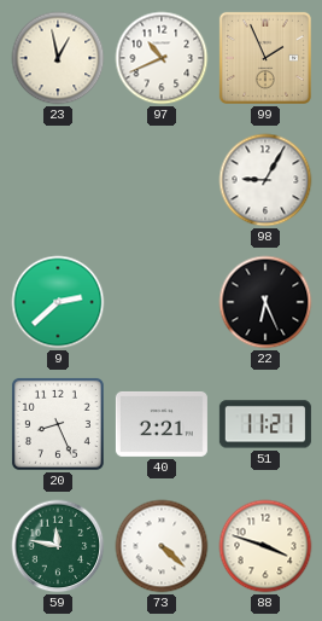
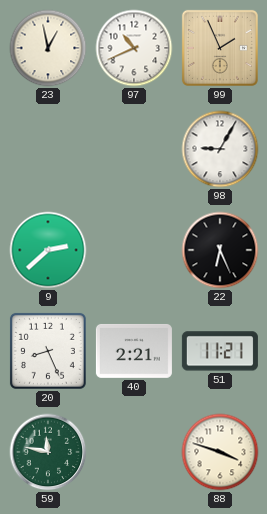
73: 4:22 -> none (162, 546)
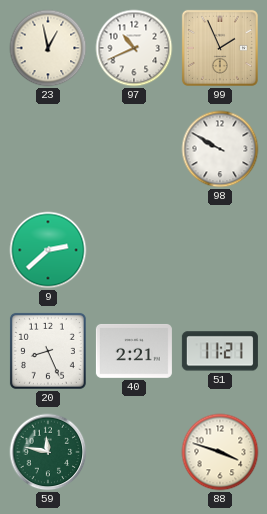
98: 9:05 -> 9:50 (220, 149)
22: 6:26 -> none (220, 250)
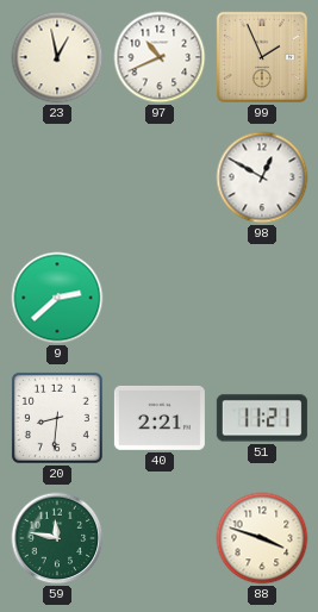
98: 9:50 -> 12:50 (262, 177)
20: 8:26 -> 8:31 (57, 418)
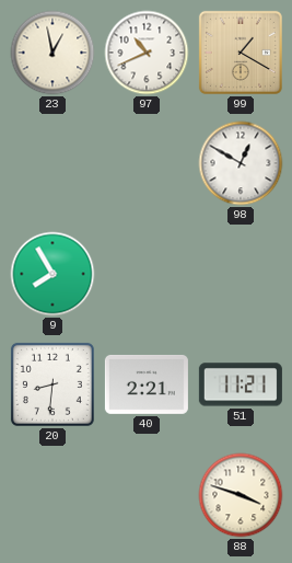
99: 1:56 -> 1:20 (241, 53)
9: 2:38 -> 7:55 (52, 274)
59: 11:47 -> none (57, 538)
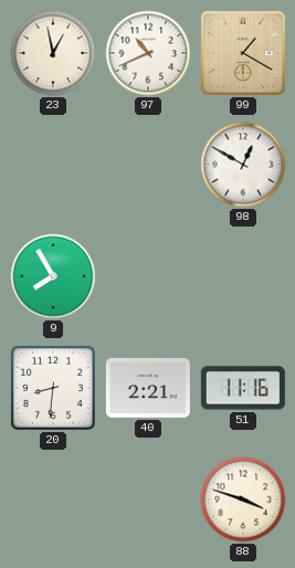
51: 11:21 -> 11:16 (243, 388)
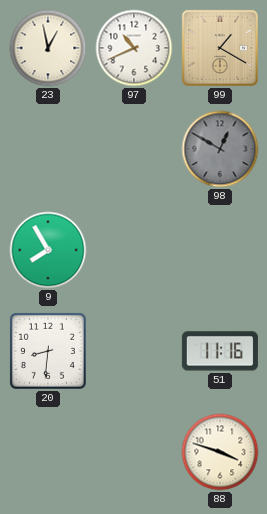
98 dial: white -> grey (220, 149)
40: 2:21 -> none (148, 388)
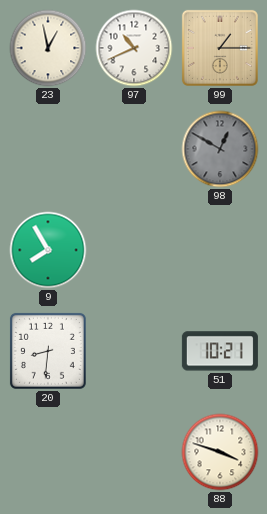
99: 1:20 -> 1:15 (220, 48)
51: 11:16 -> 10:21 (220, 351)
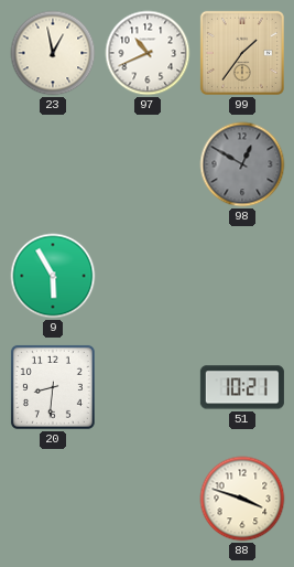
99: 1:15 -> 1:36 (242, 53)
9: 7:55 -> 5:55 (53, 276)
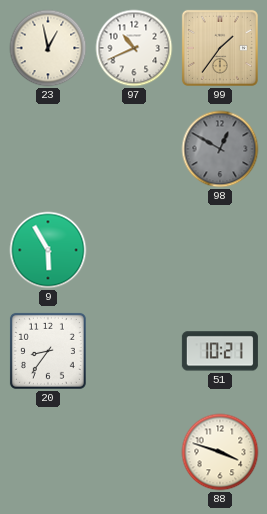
20: 8:31 -> 8:36 (48, 351)
